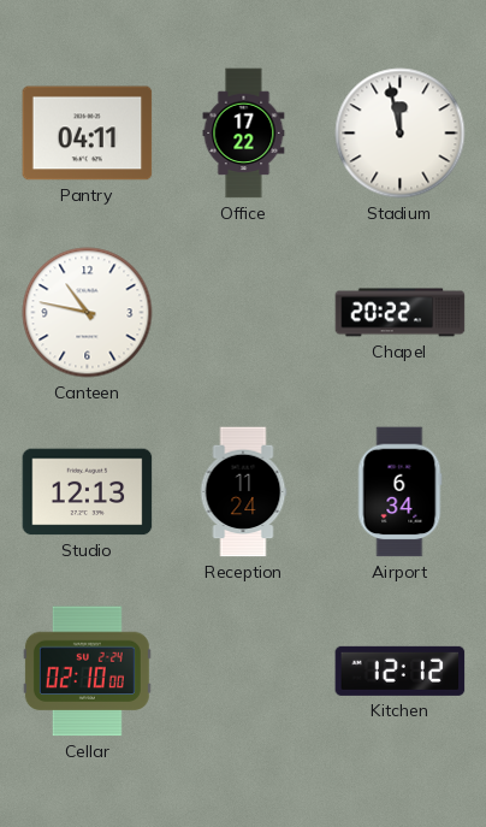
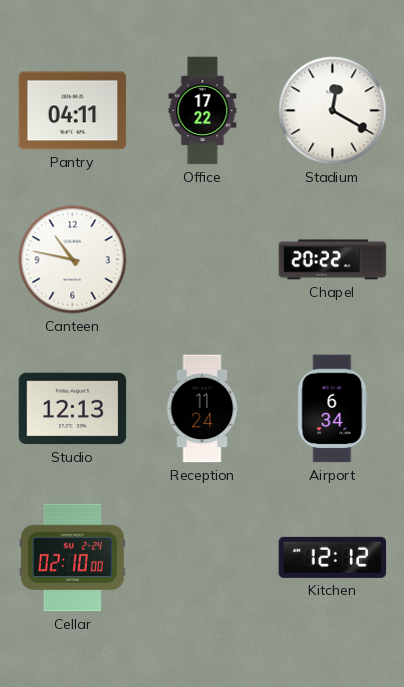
Stadium: 11:58 -> 12:20 (333, 111)
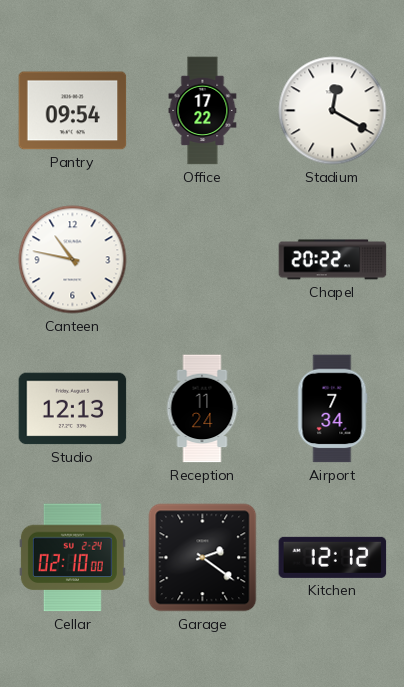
Pantry: 04:11 -> 09:54 (73, 111)
Airport: 6:34 -> 7:34 (333, 409)
Garage: none -> 2:21 (203, 558)
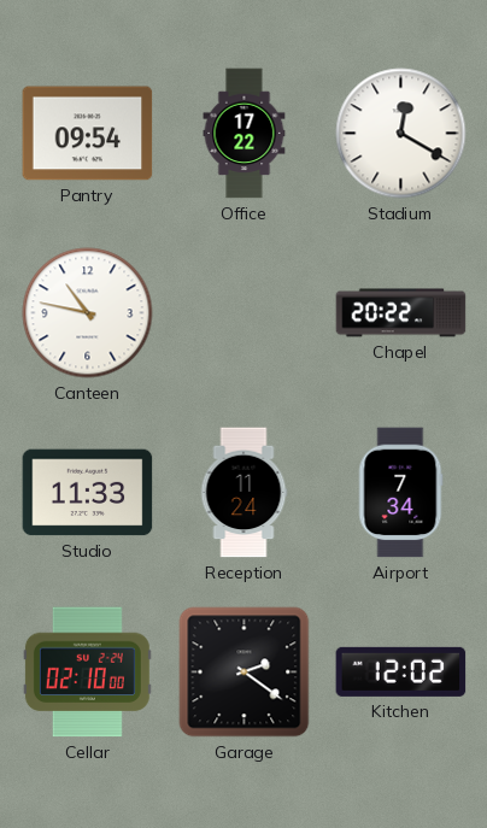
Studio: 12:13 -> 11:33 (88, 493)
Kitchen: 12:12 -> 12:02 (401, 671)
